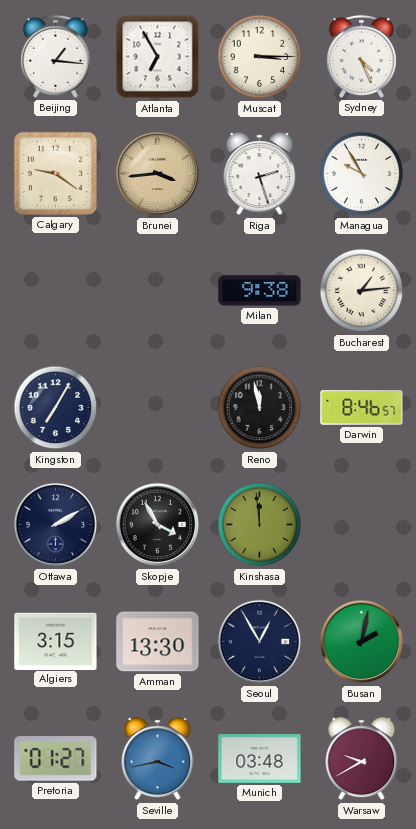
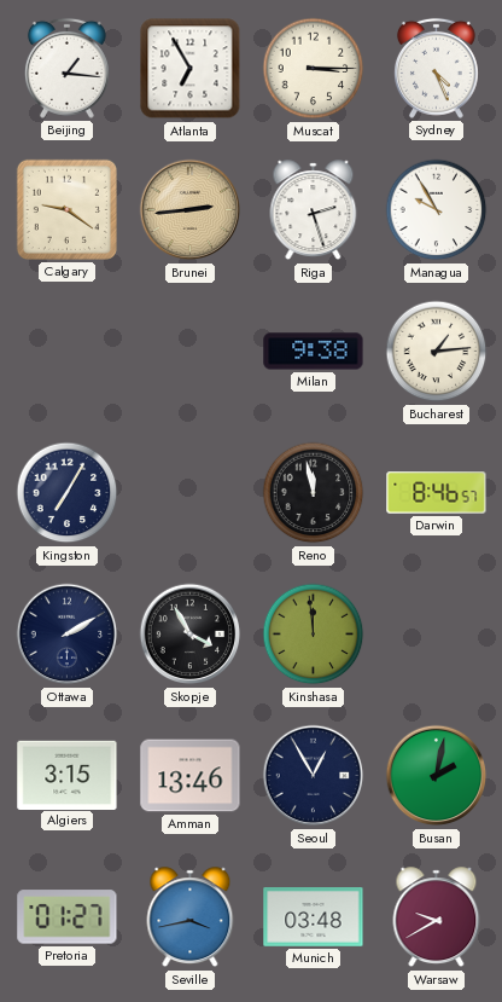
Brunei: 3:44 -> 2:44 (191, 210)
Amman: 13:30 -> 13:46 (191, 776)
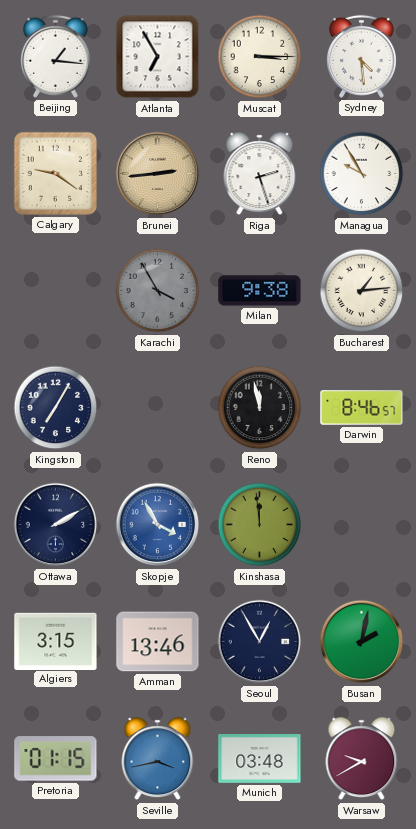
Sydney: 4:26 -> 4:29 (361, 56)
Karachi: none -> 3:55 (158, 291)
Skopje dial: black -> blue (158, 525)
Pretoria: 01:27 -> 01:15 (56, 759)
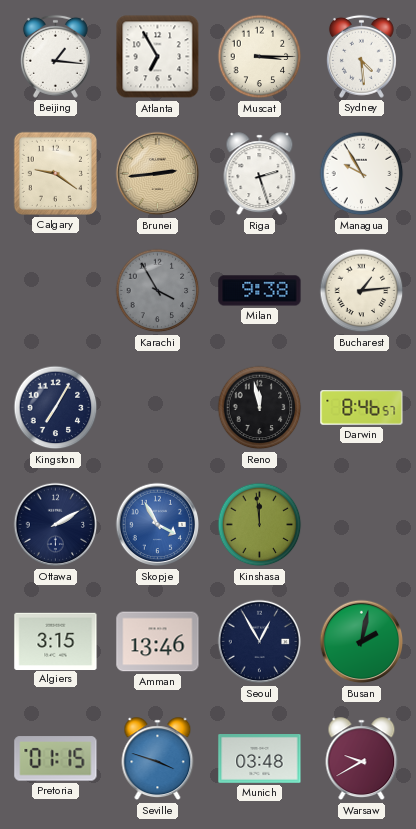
Seville: 3:43 -> 3:48 (158, 759)
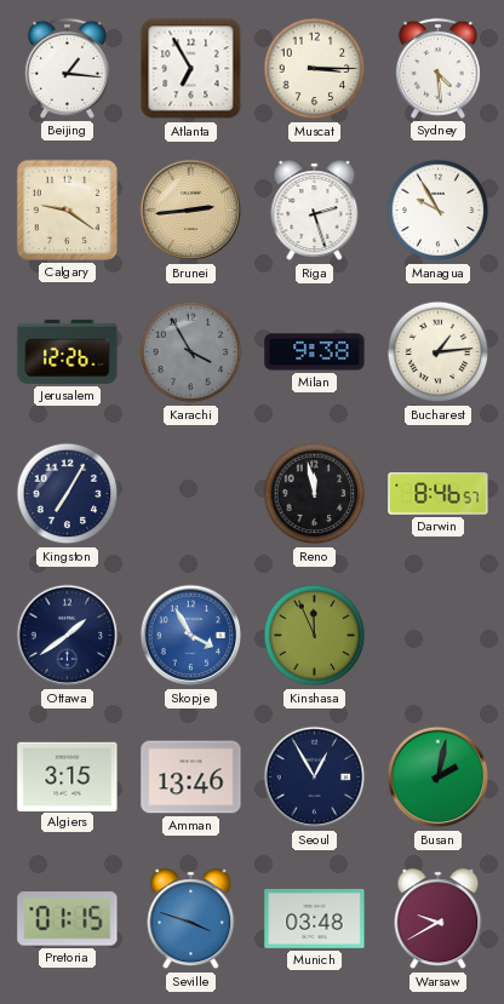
Jerusalem: none -> 12:26 (68, 351)
Ottawa: 2:10 -> 1:39 (68, 636)
Kinshasa: 11:59 -> 11:56 (315, 636)
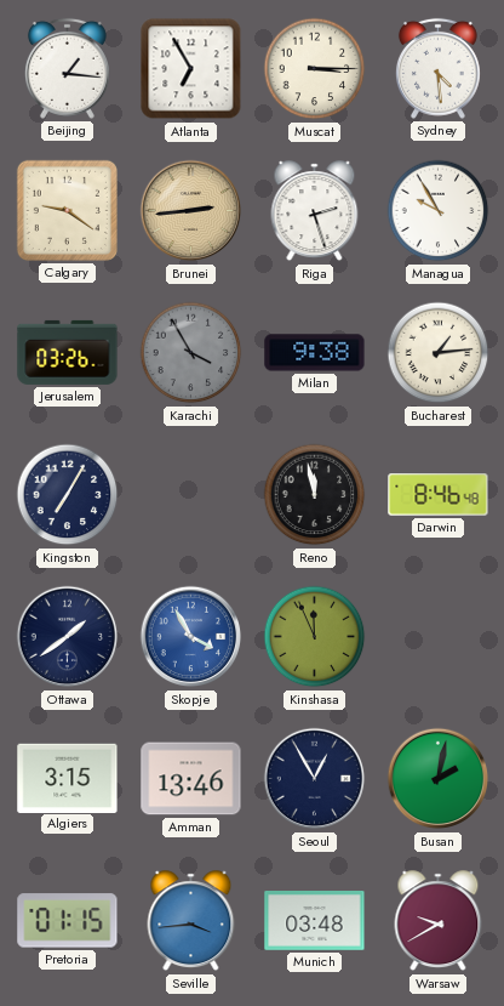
Jerusalem: 12:26 -> 03:26 (68, 352)
Darwin: 8:46:57 -> 8:46:48 (439, 495)
Seville: 3:48 -> 3:44 (191, 921)
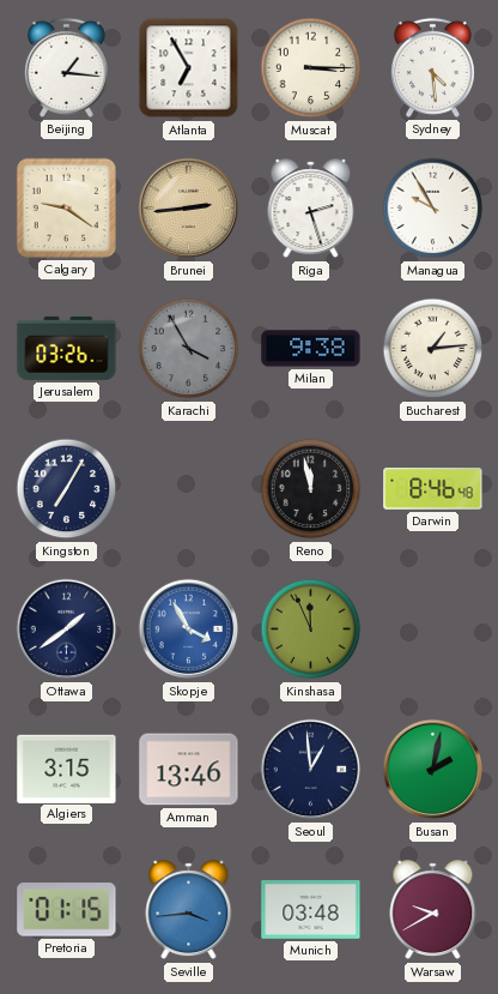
Seoul: 12:55 -> 12:59 (311, 770)
